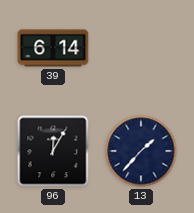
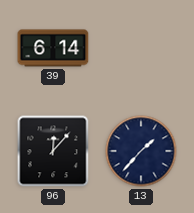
96: 12:05 -> 12:07 (53, 151)
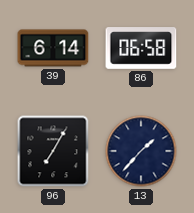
86: none -> 06:58 (141, 48)
96: 12:07 -> 7:05 (53, 151)
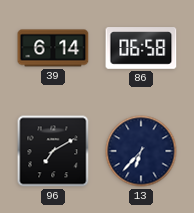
96: 7:05 -> 7:10 (53, 151)
13: 1:37 -> 6:37 (141, 151)
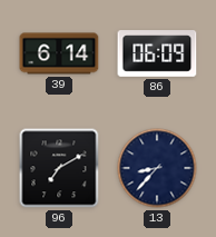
86: 06:58 -> 06:09 (157, 53)
13: 6:37 -> 8:37 (157, 168)
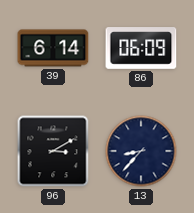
96: 7:10 -> 3:10 (53, 151)
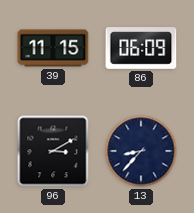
39: 6:14 -> 11:15 (53, 48)
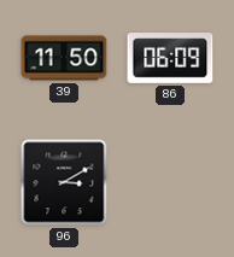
39: 11:15 -> 11:50 (64, 58)
13: 8:37 -> none (141, 151)
